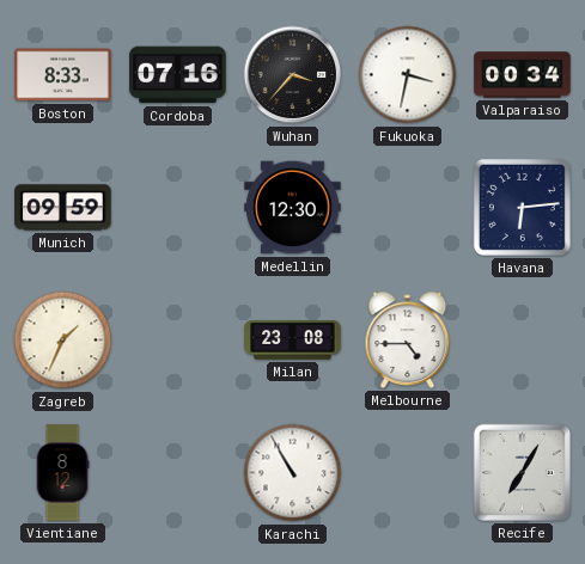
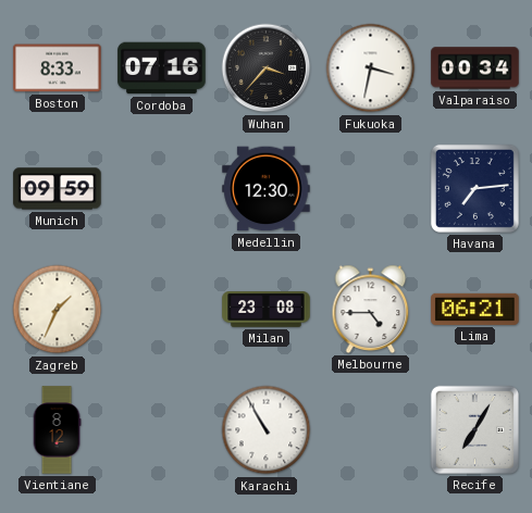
Havana: 6:14 -> 7:14 (474, 188)
Lima: none -> 06:21 (475, 309)
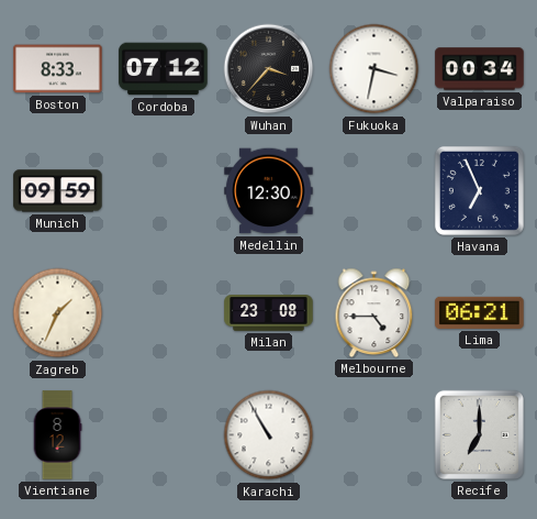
Cordoba: 07:16 -> 07:12 (164, 69)
Havana: 7:14 -> 6:56 (479, 190)
Recife: 7:05 -> 7:00 (479, 434)
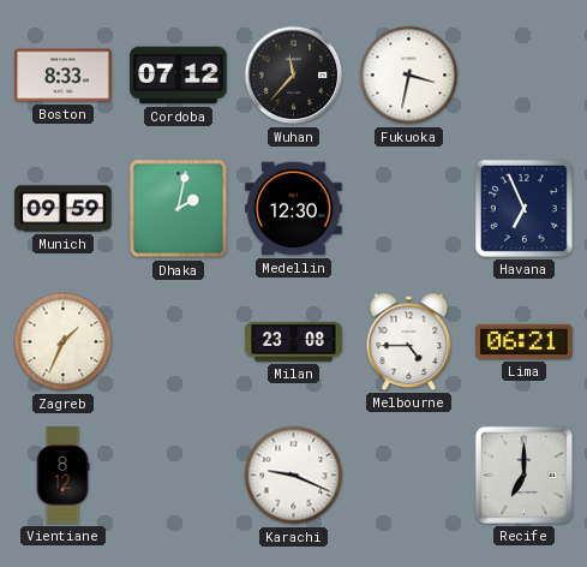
Wuhan: 3:37 -> 11:37 (294, 76)
Valparaiso: 00:34 -> none (480, 69)
Dhaka: none -> 2:02 (179, 209)
Karachi: 10:55 -> 9:19 (294, 476)
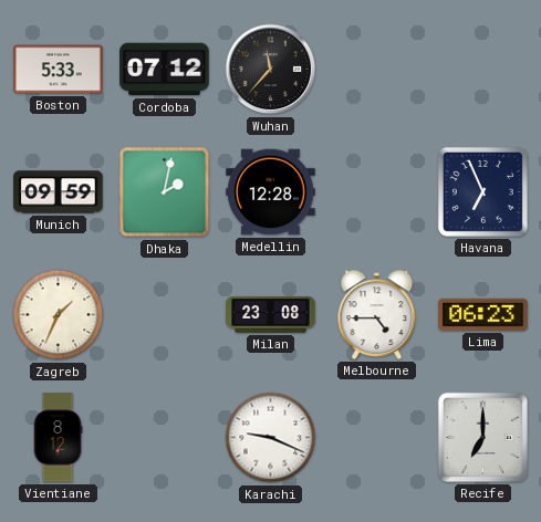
Boston: 8:33 -> 5:33 (59, 70)
Fukuoka: 3:32 -> none (409, 76)
Medellin: 12:30 -> 12:28 (271, 192)
Lima: 06:21 -> 06:23 (483, 314)
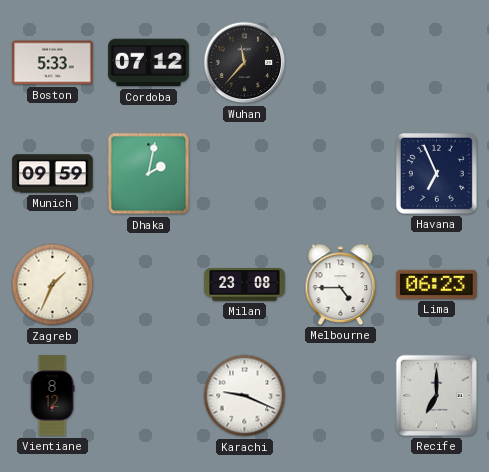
Medellin: 12:28 -> none (271, 192)
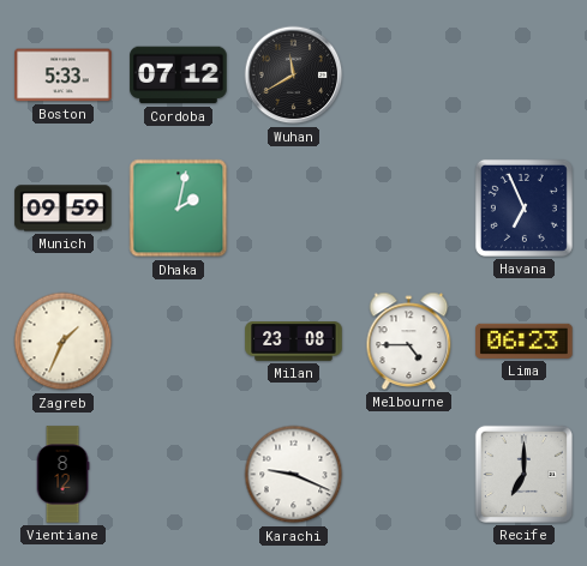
Wuhan: 11:37 -> 11:40 (294, 76)
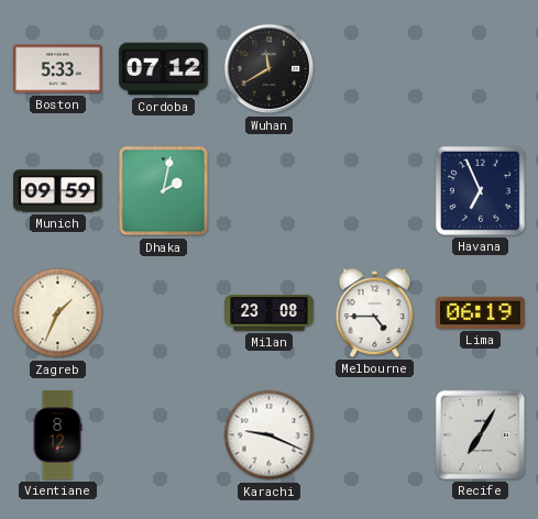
Lima: 06:23 -> 06:19 (481, 312)
Recife: 7:00 -> 7:05 (480, 434)
